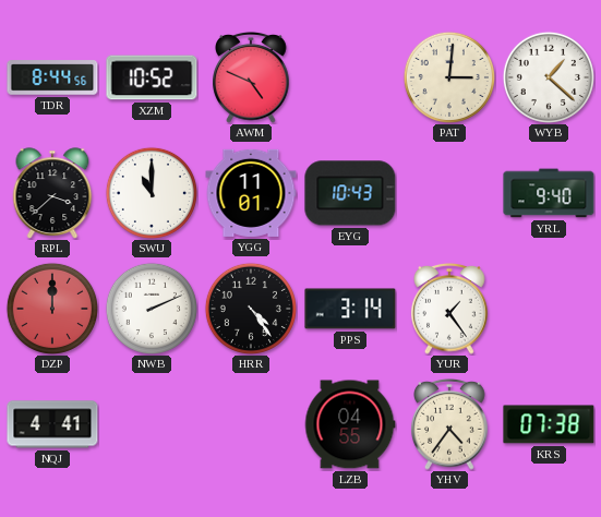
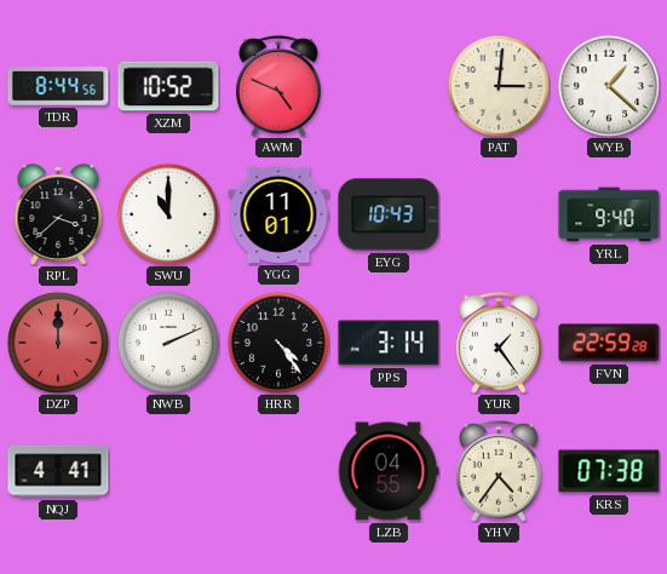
FVN: none -> 22:59 (609, 343)
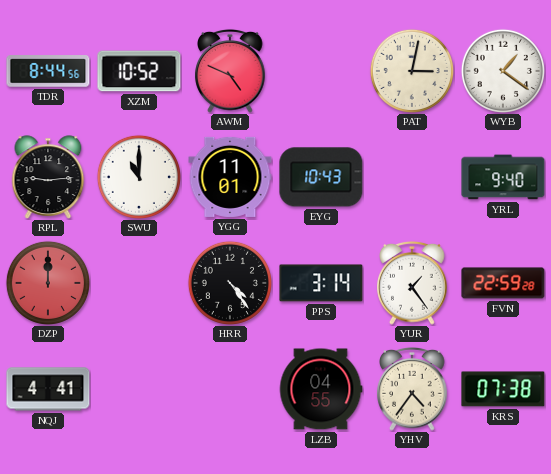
PAT: 3:01 -> 3:02 (412, 71)
WYB: 1:22 -> 1:21 (503, 71)
RPL: 3:38 -> 9:14 (48, 177)
NWB: 2:11 -> none (168, 343)
